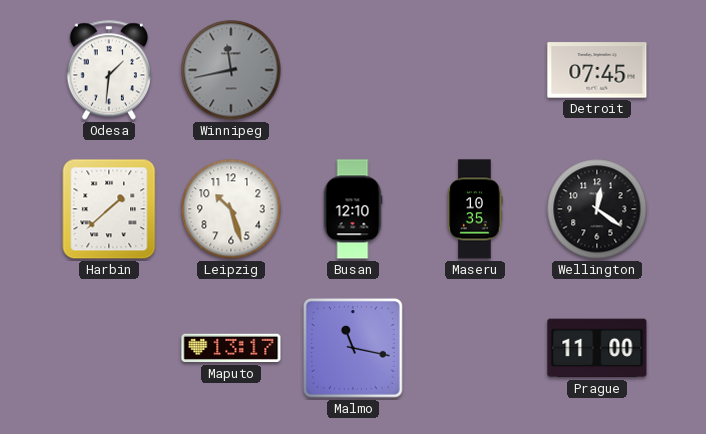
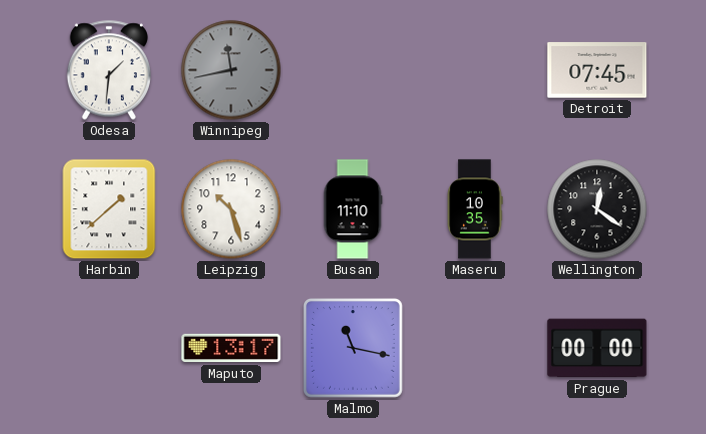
Busan: 12:10 -> 11:10 (353, 209)
Prague: 11:00 -> 00:00 (597, 348)
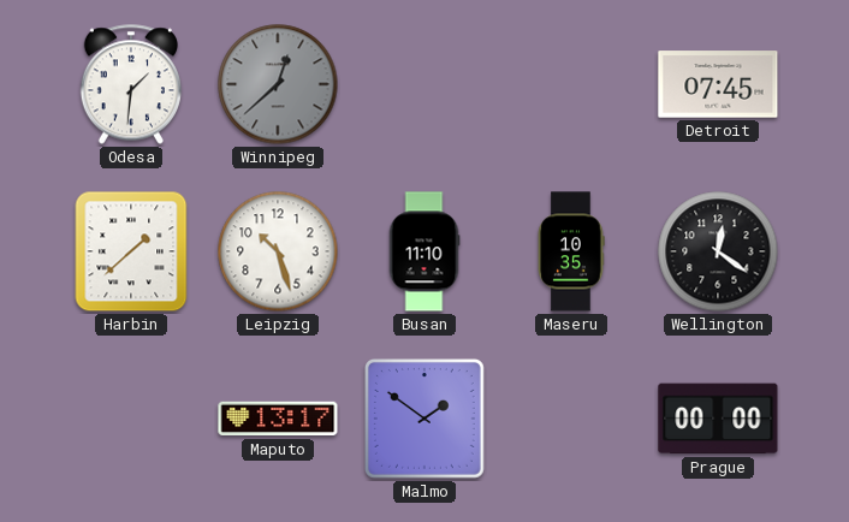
Winnipeg: 11:43 -> 12:38 (278, 84)
Malmo: 11:17 -> 1:51 (424, 419)
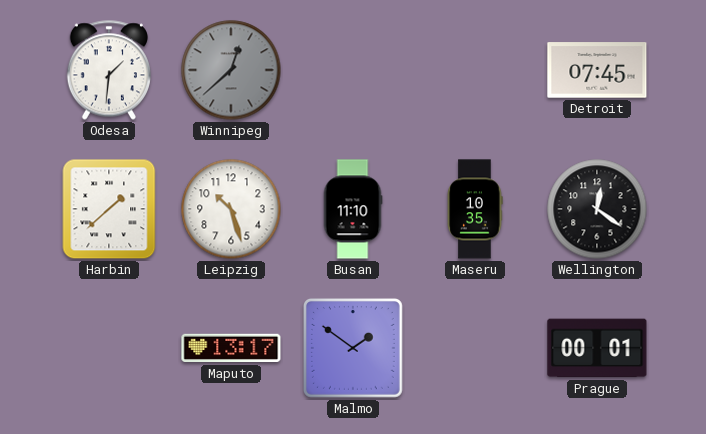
Prague: 00:00 -> 00:01 (597, 348)
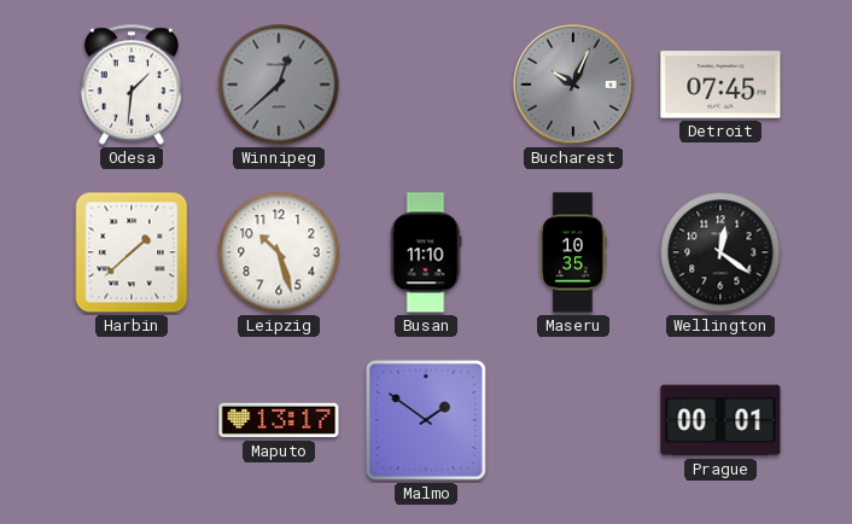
Bucharest: none -> 10:04 (573, 85)
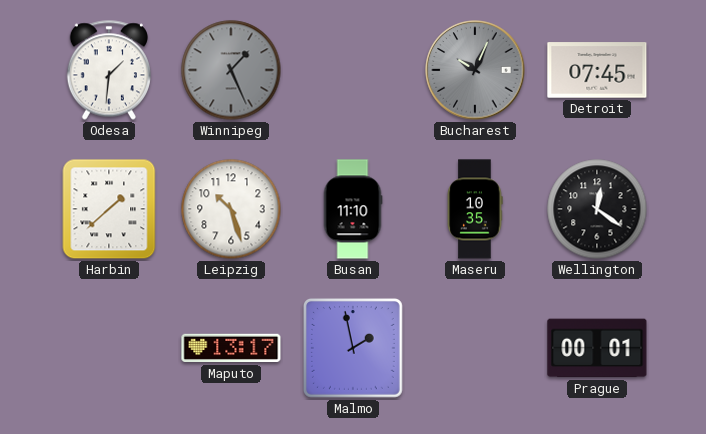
Winnipeg: 12:38 -> 1:26 (231, 70)
Malmo: 1:51 -> 1:58 (353, 348)
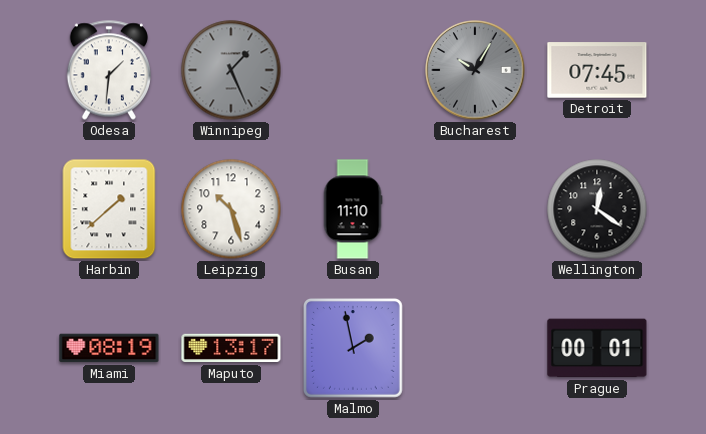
Bucharest: 10:04 -> 10:05 (475, 70)
Maseru: 10:35 -> none (475, 209)
Miami: none -> 08:19 (109, 348)
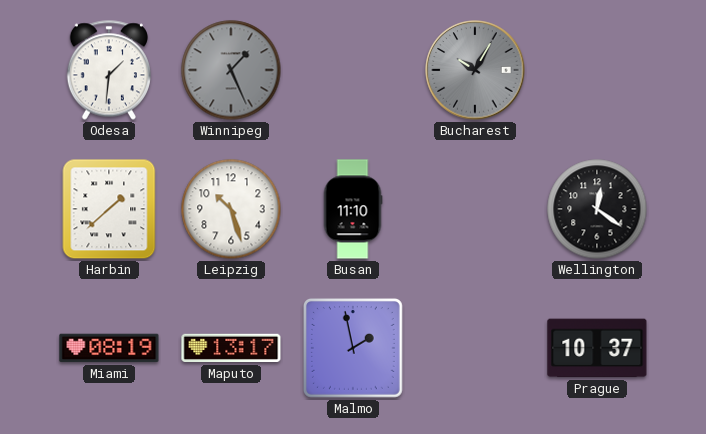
Detroit: 07:45 -> none (597, 70)
Prague: 00:01 -> 10:37 (597, 348)
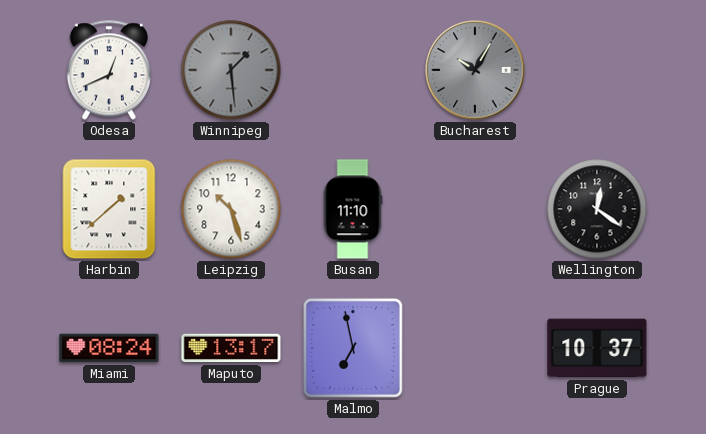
Odesa: 1:31 -> 12:41 (109, 70)
Winnipeg: 1:26 -> 1:29 (231, 70)
Miami: 08:19 -> 08:24 (109, 348)
Malmo: 1:58 -> 6:58 (353, 348)
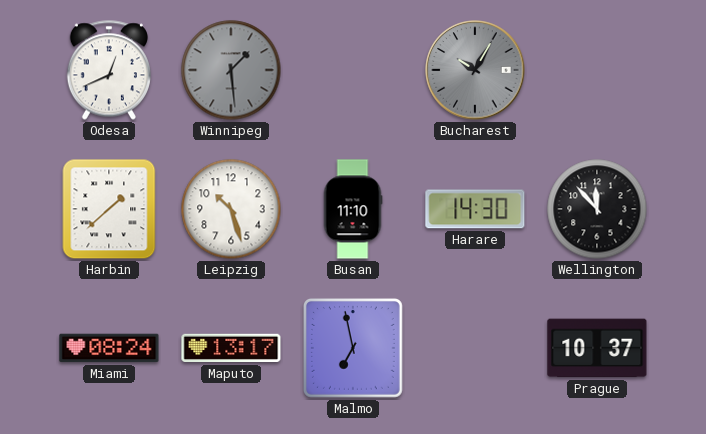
Harare: none -> 14:30 (475, 209)
Wellington: 12:21 -> 11:53 (597, 209)
